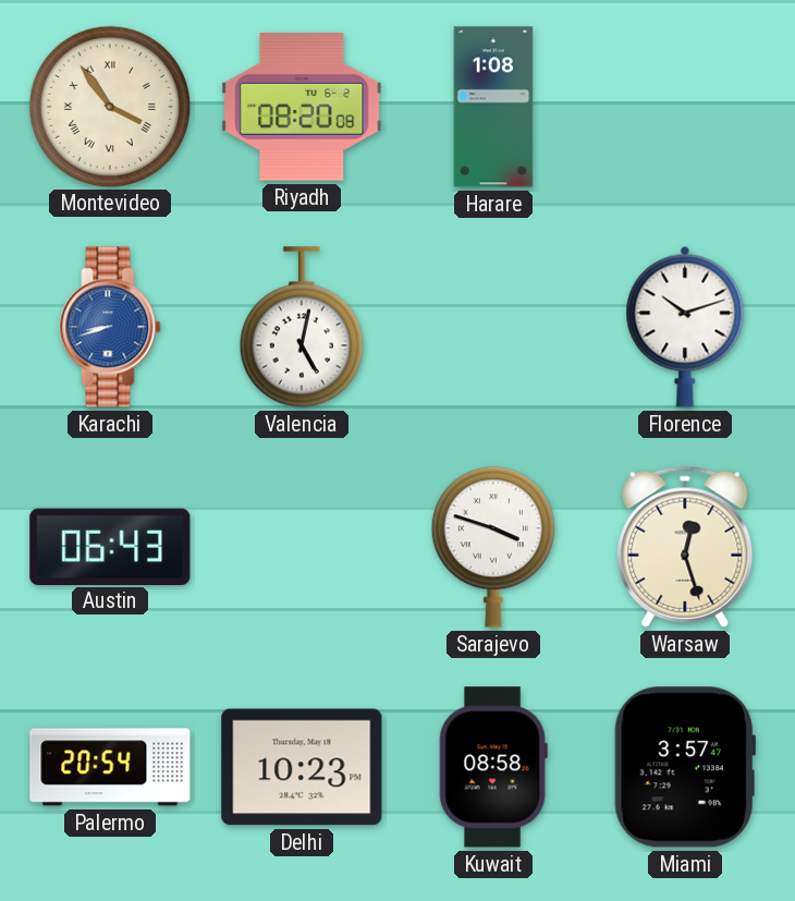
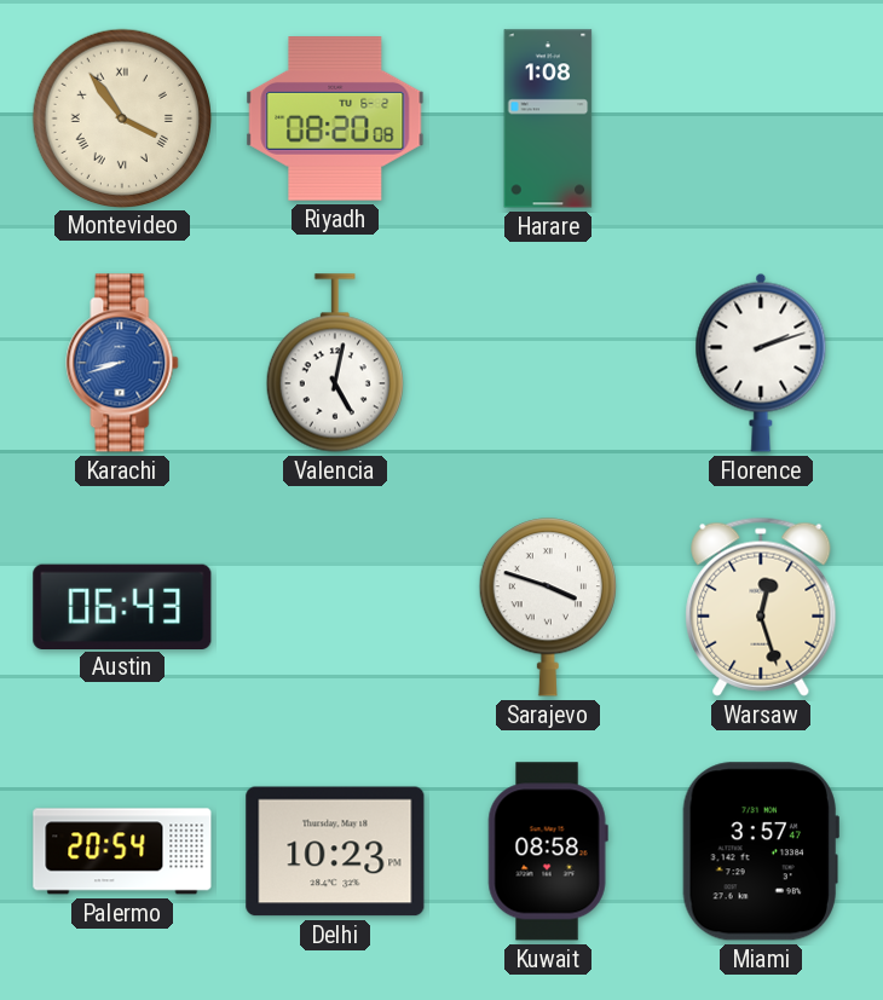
Florence: 10:12 -> 2:12 (761, 363)
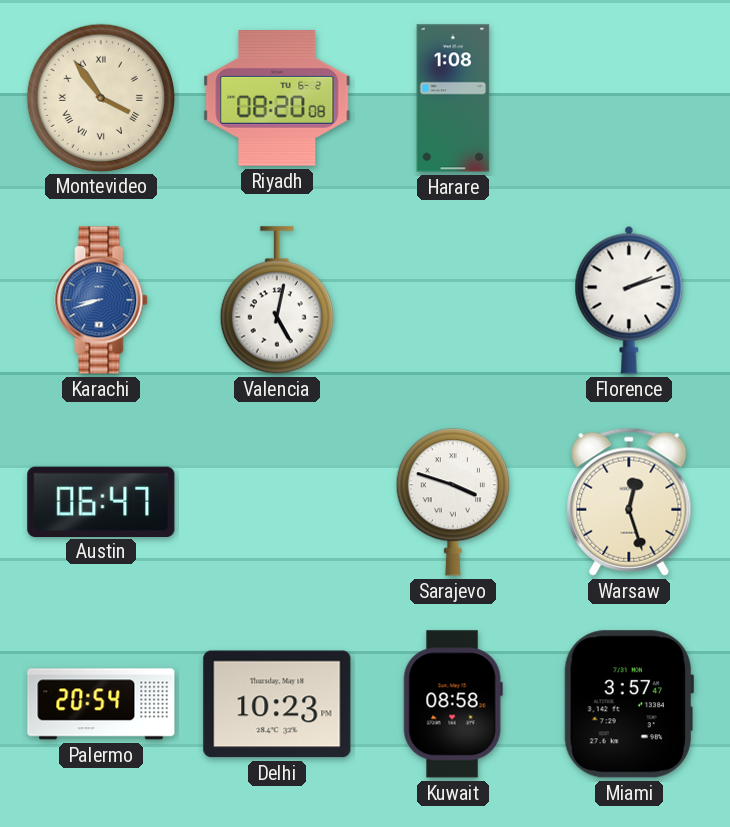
Austin: 06:43 -> 06:47 (101, 501)
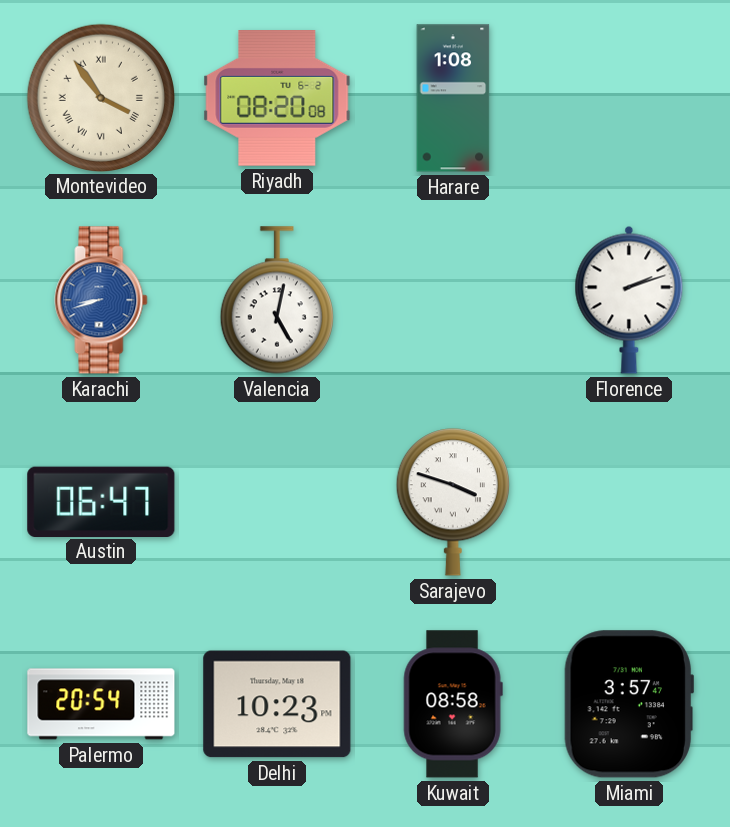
Warsaw: 12:27 -> none (629, 502)
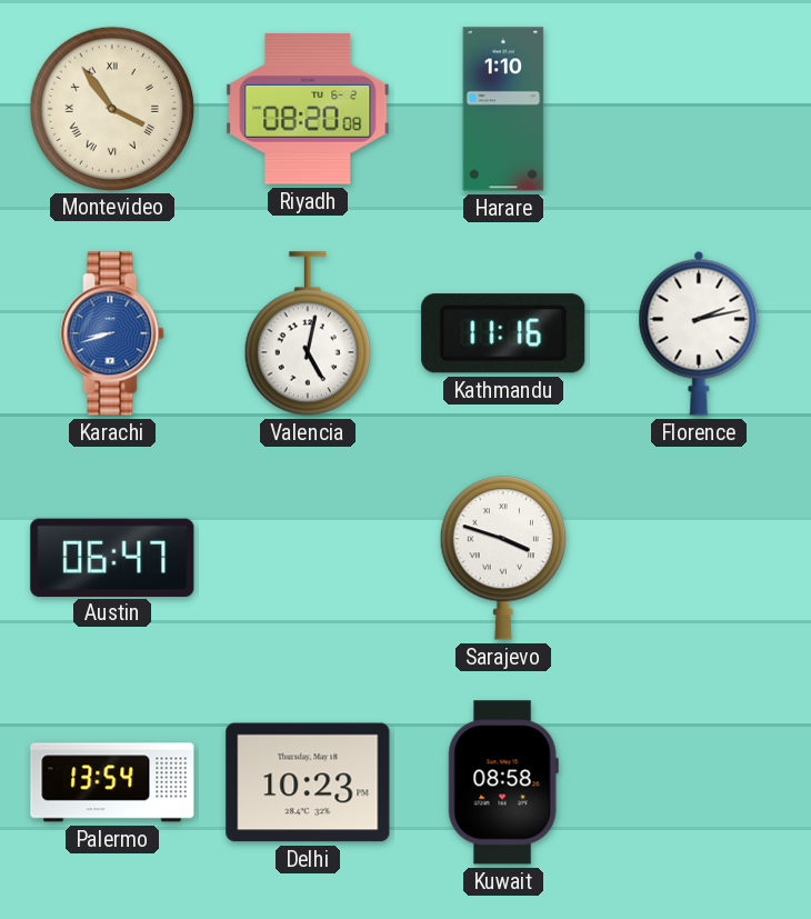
Harare: 1:08 -> 1:10 (503, 109)
Kathmandu: none -> 11:16 (503, 333)
Florence: 2:12 -> 2:13 (699, 333)
Palermo: 20:54 -> 13:54 (112, 782)
Miami: 3:57 -> none (629, 704)
